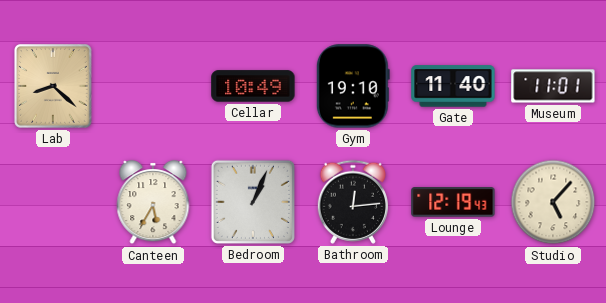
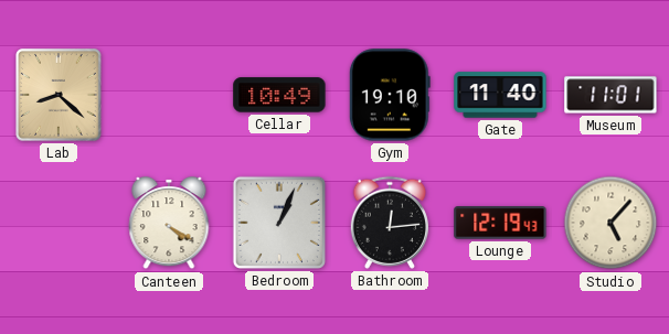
Canteen: 5:35 -> 4:20 (169, 224)
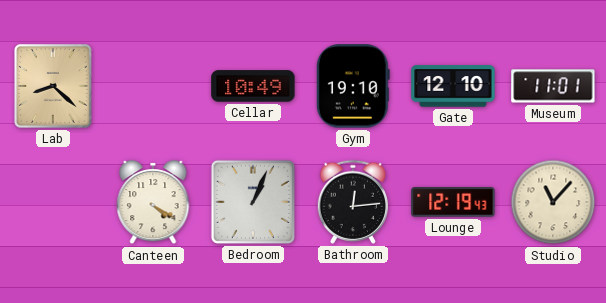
Gate: 11:40 -> 12:10 (453, 86)
Studio: 5:07 -> 11:07 (553, 202)
